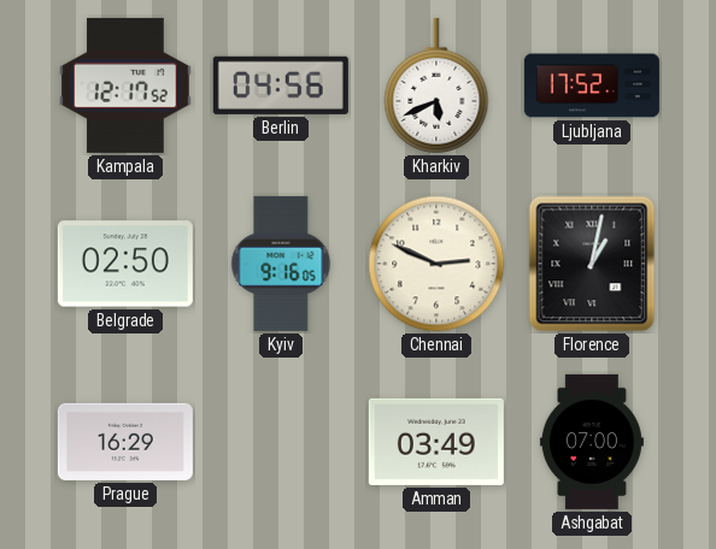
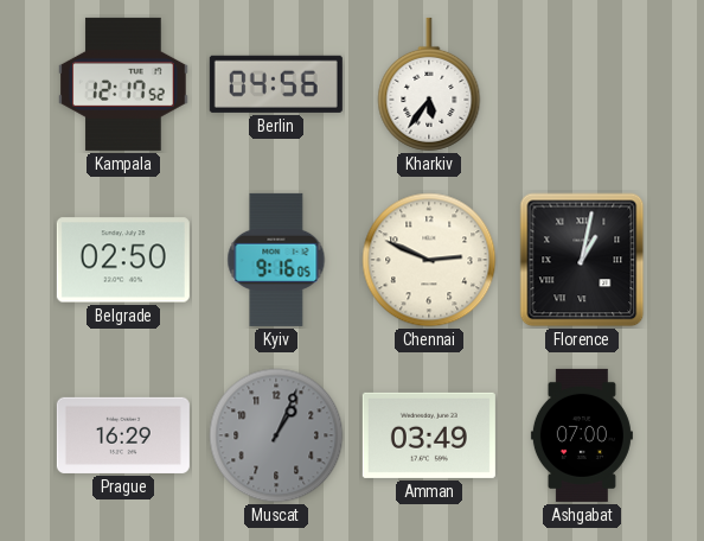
Kharkiv: 5:41 -> 5:36 (429, 84)
Ljubljana: 17:52 -> none (592, 85)
Muscat: none -> 1:04 (276, 435)
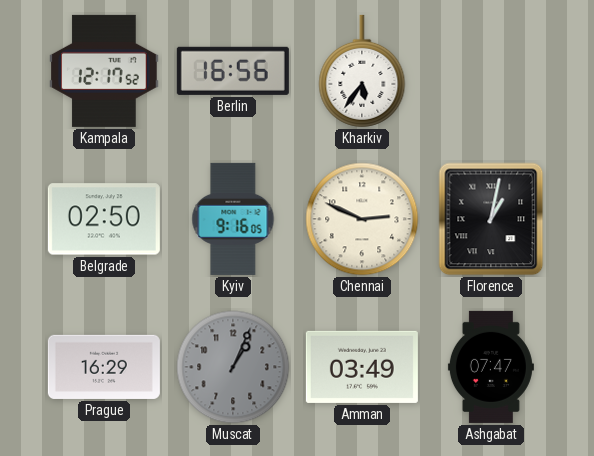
Berlin: 04:56 -> 16:56 (233, 71)
Ashgabat: 07:00 -> 07:47 (491, 367)
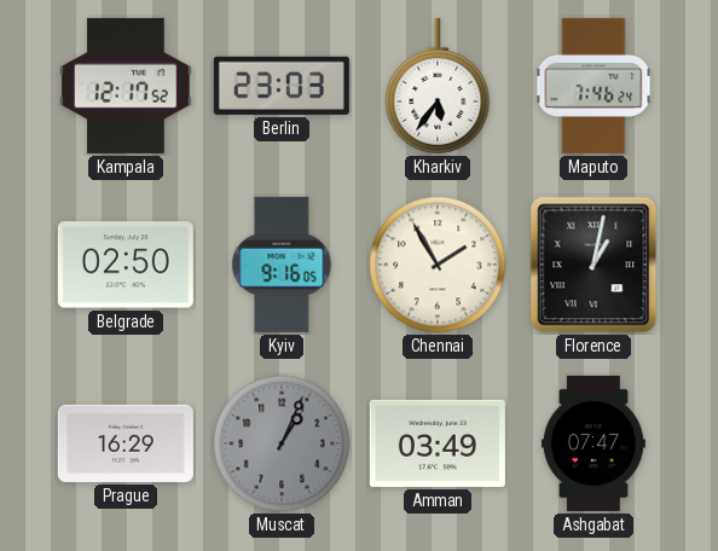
Berlin: 16:56 -> 23:03 (282, 86)
Maputo: none -> 7:46 (593, 86)
Chennai: 2:49 -> 1:55 (438, 265)
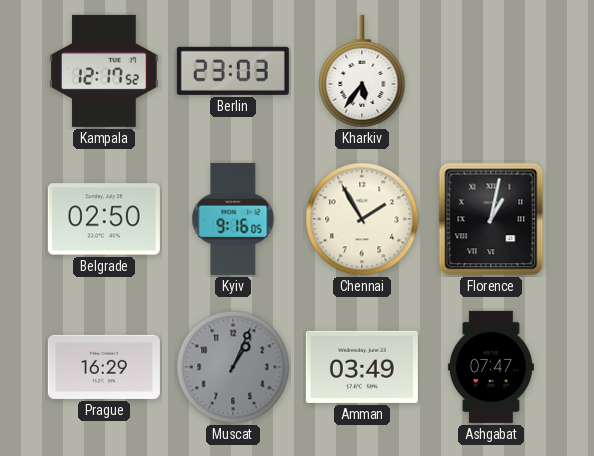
Maputo: 7:46 -> none (593, 86)
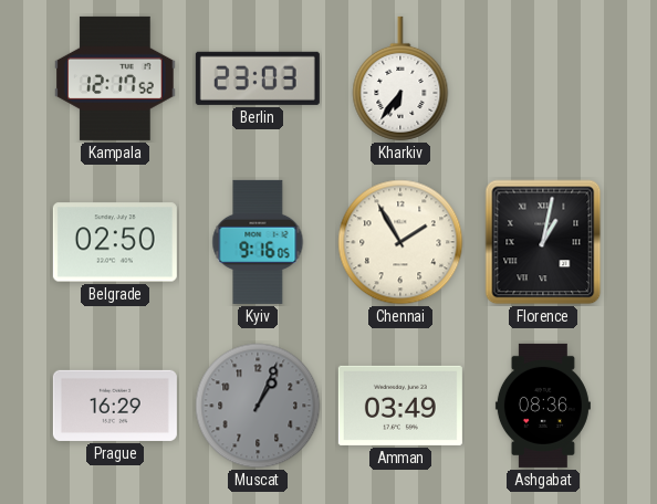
Kharkiv: 5:36 -> 6:36 (400, 78)
Ashgabat: 07:47 -> 08:36 (543, 406)
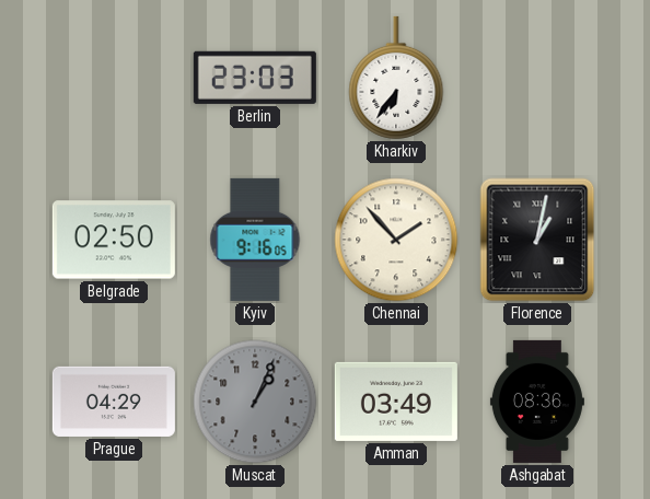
Kampala: 12:17 -> none (115, 78)
Chennai: 1:55 -> 1:53 (396, 240)
Prague: 16:29 -> 04:29 (114, 402)
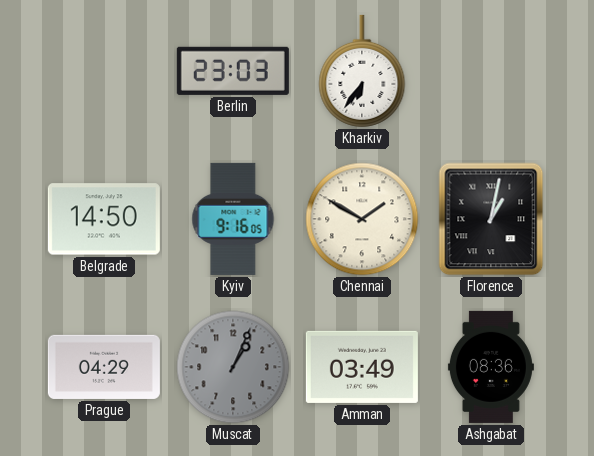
Belgrade: 02:50 -> 14:50 (104, 219)
Chennai: 1:53 -> 1:50 (362, 219)
